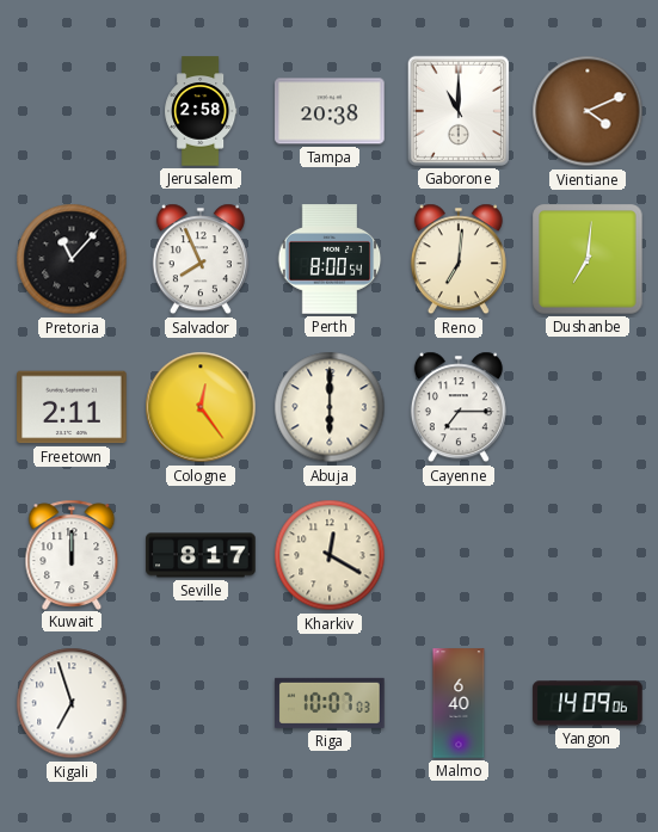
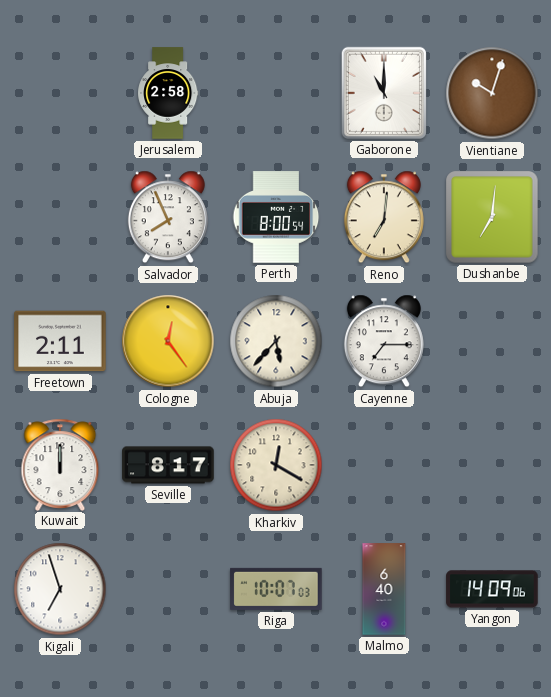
Tampa: 20:38 -> none (330, 111)
Vientiane: 4:11 -> 10:03 (492, 93)
Pretoria: 11:07 -> none (72, 259)
Abuja: 6:00 -> 5:37 (276, 341)
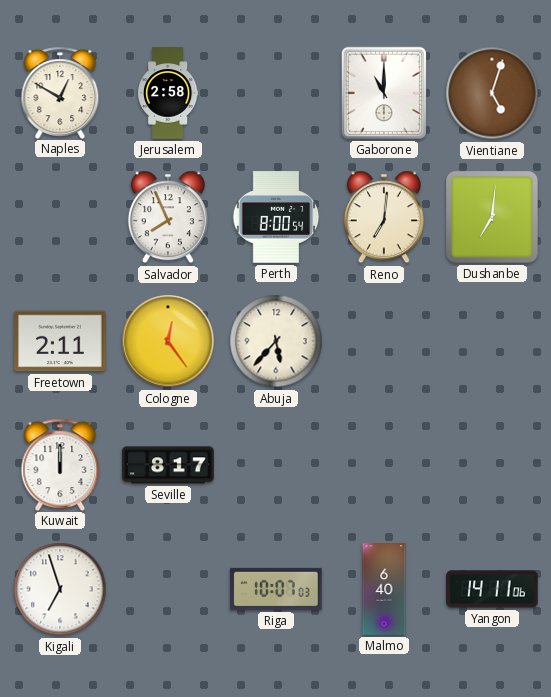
Naples: none -> 12:50 (60, 92)
Vientiane: 10:03 -> 5:03 (492, 93)
Cayenne: 7:15 -> none (384, 341)
Kharkiv: 12:20 -> none (276, 465)
Yangon: 14:09 -> 14:11 (492, 589)
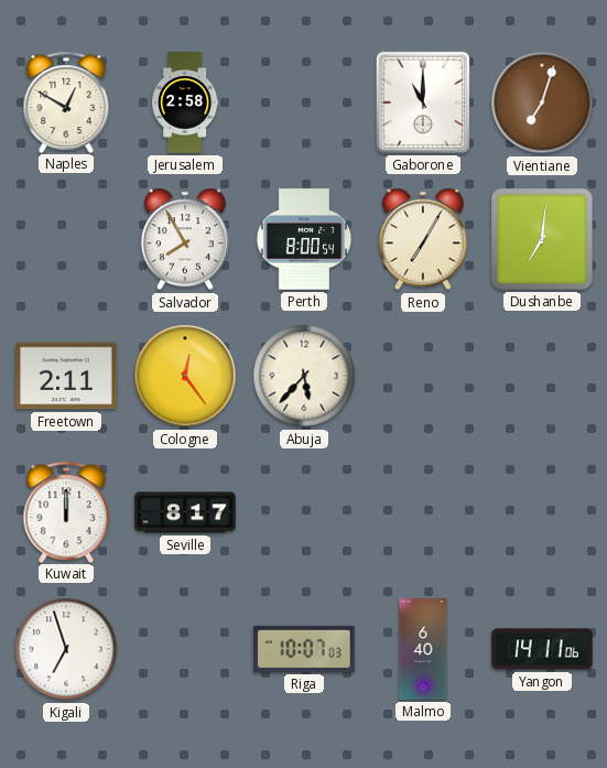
Vientiane: 5:03 -> 7:03 (542, 102)
Salvador: 7:56 -> 7:55 (185, 239)
Reno: 7:01 -> 7:05 (423, 239)
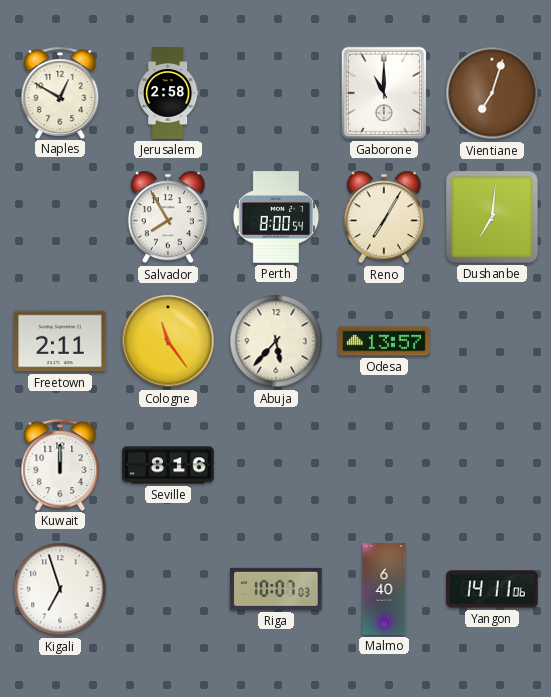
Cologne: 12:24 -> 11:24 (168, 341)
Odesa: none -> 13:57 (384, 341)
Seville: 8:17 -> 8:16 (168, 465)
